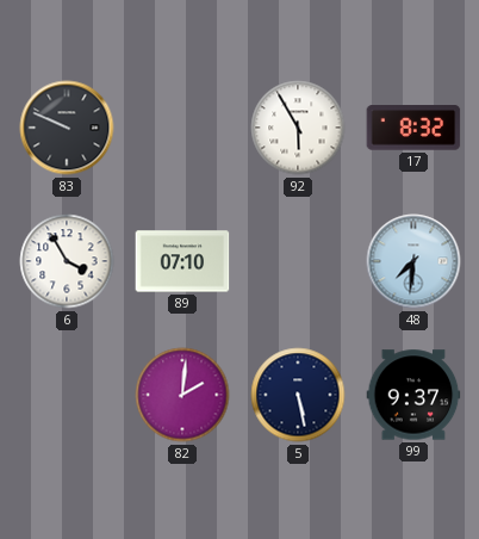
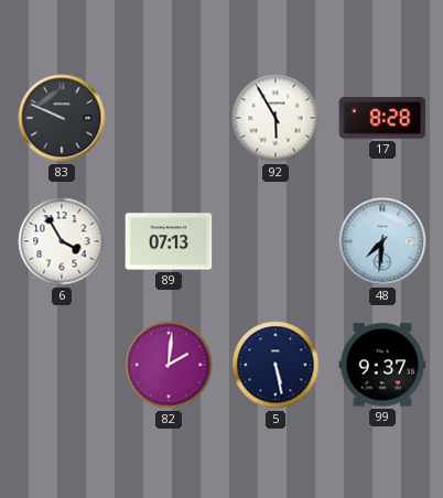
17: 8:32 -> 8:28 (382, 118)
89: 07:10 -> 07:13 (169, 241)
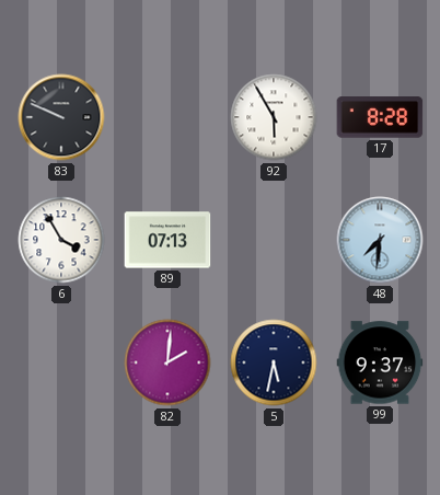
5: 5:28 -> 5:32 (274, 362)
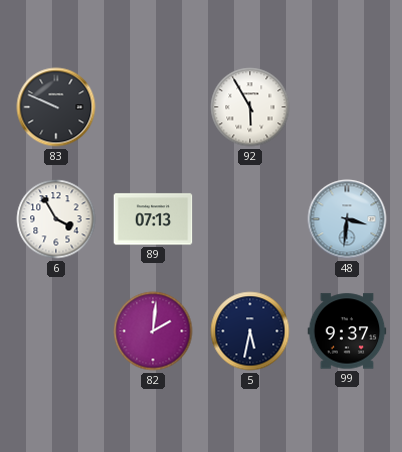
17: 8:28 -> none (380, 117)
48: 7:31 -> 3:31 (347, 219)
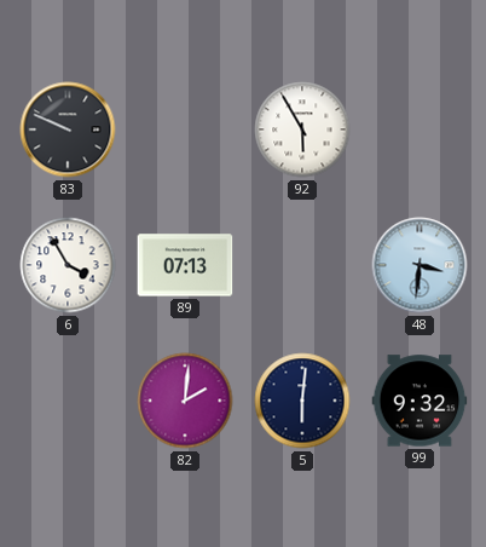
5: 5:32 -> 6:01 (302, 401)
99: 9:37 -> 9:32 (420, 401)
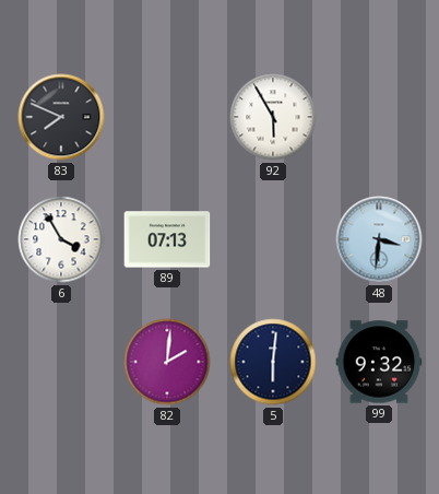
83: 9:49 -> 7:49 (61, 117)
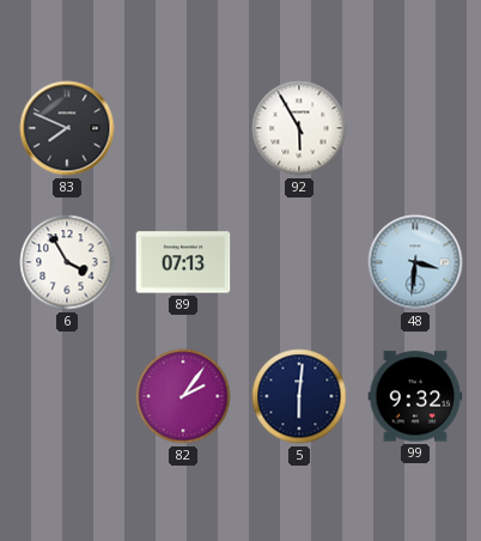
82: 2:01 -> 2:06 (183, 396)
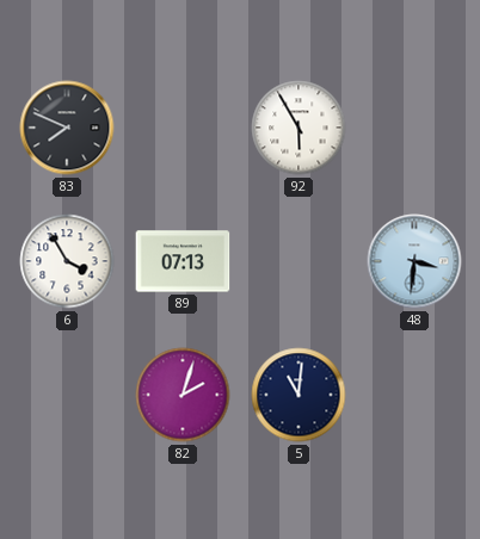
82: 2:06 -> 2:03 (183, 395)
5: 6:01 -> 11:01 (299, 395)
99: 9:32 -> none (415, 396)
